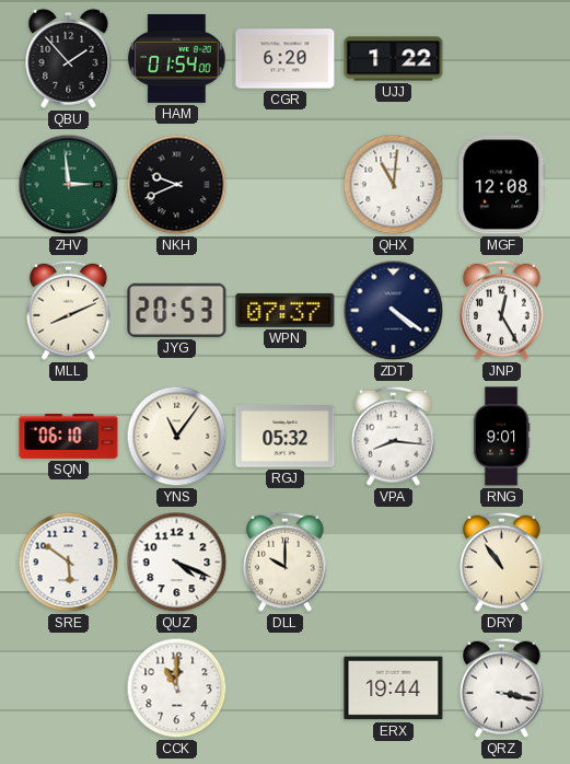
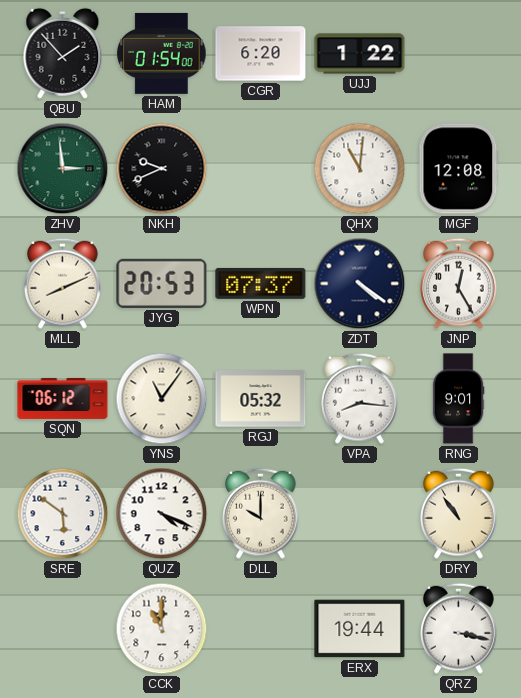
SQN: 06:10 -> 06:12 (63, 398)
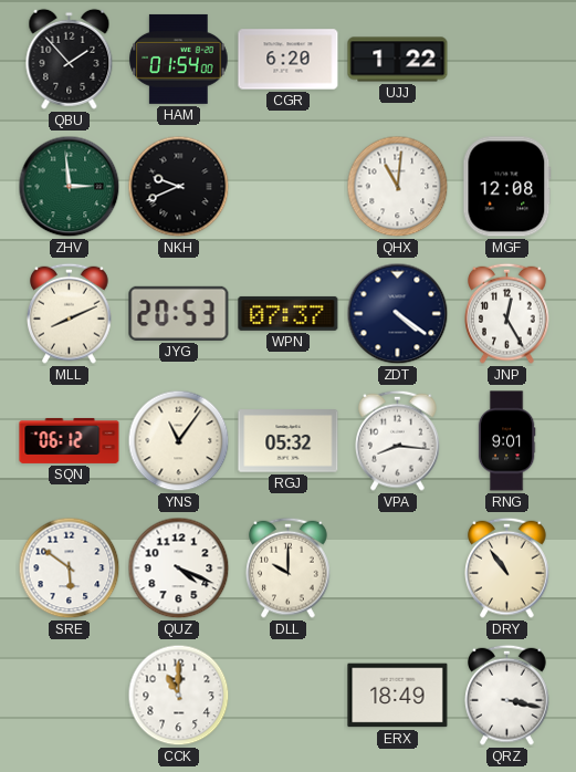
ERX: 19:44 -> 18:49 (398, 696)
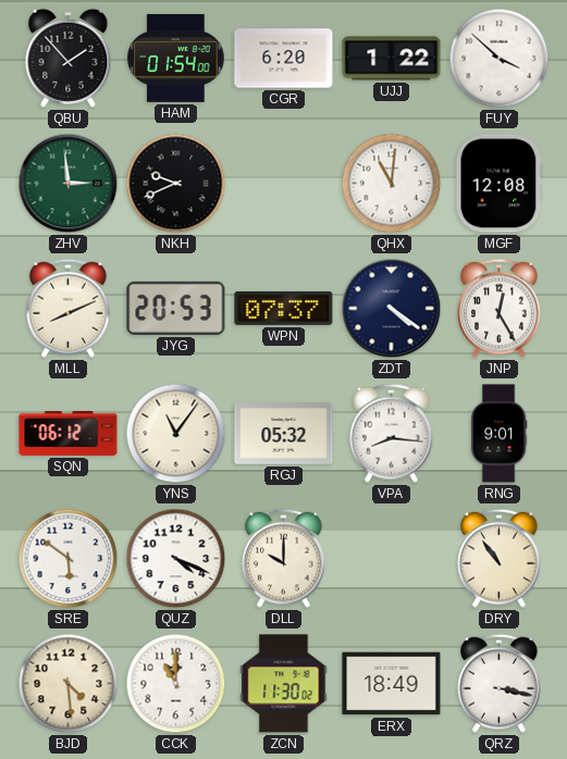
FUY: none -> 3:52 (500, 59)
BJD: none -> 4:29 (69, 684)
ZCN: none -> 11:30 (284, 684)
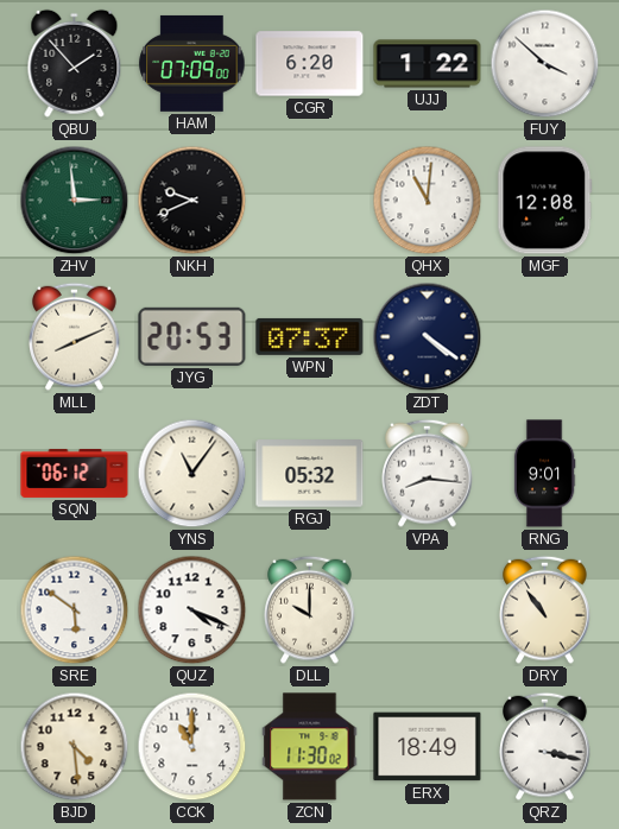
HAM: 01:54 -> 07:09 (192, 63)
JNP: 12:25 -> none (500, 308)
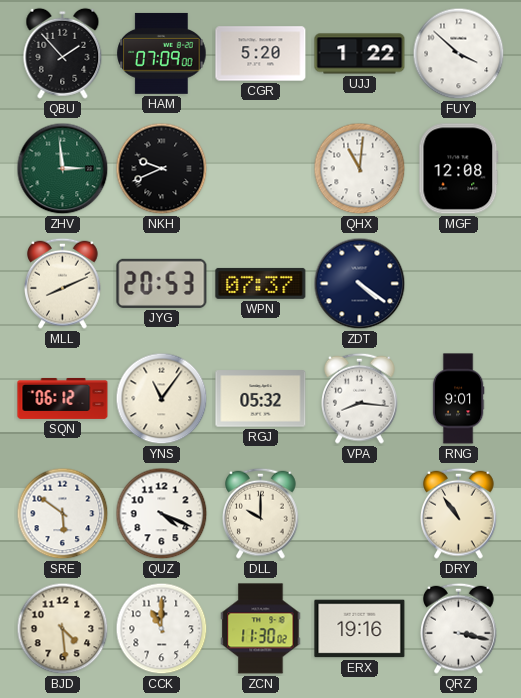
CGR: 6:20 -> 5:20 (261, 54)
ERX: 18:49 -> 19:16 (360, 629)
